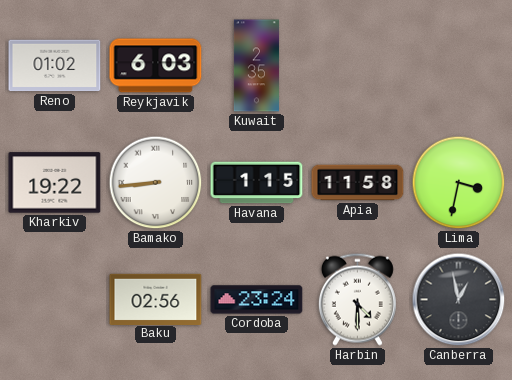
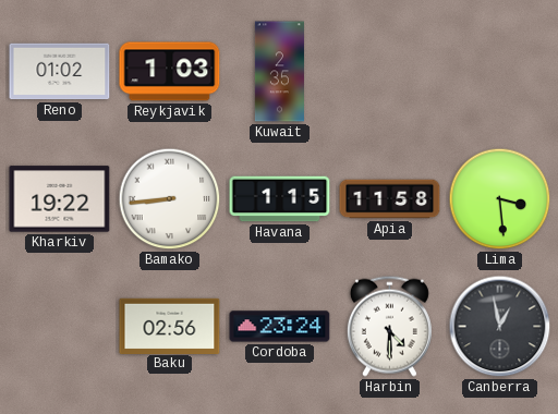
Reykjavik: 6:03 -> 1:03 (170, 72)
Lima: 3:32 -> 3:29 (500, 199)
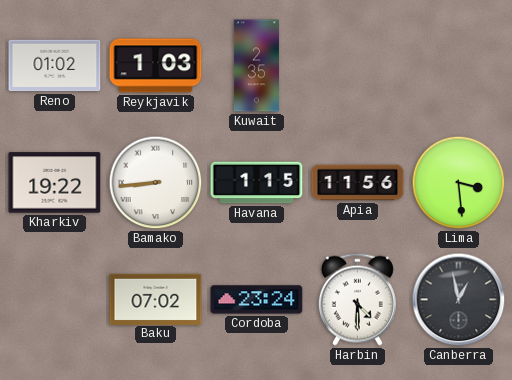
Apia: 11:58 -> 11:56 (358, 183)
Baku: 02:56 -> 07:02 (156, 299)
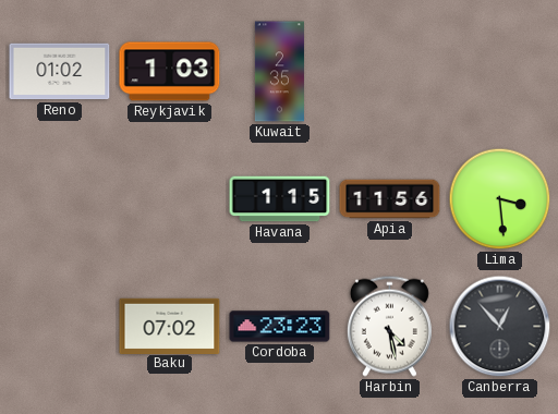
Kharkiv: 19:22 -> none (55, 183)
Bamako: 8:44 -> none (156, 183)
Cordoba: 23:24 -> 23:23 (280, 327)
Harbin: 4:30 -> 4:28 (389, 326)
Canberra: 12:58 -> 12:53 (500, 327)
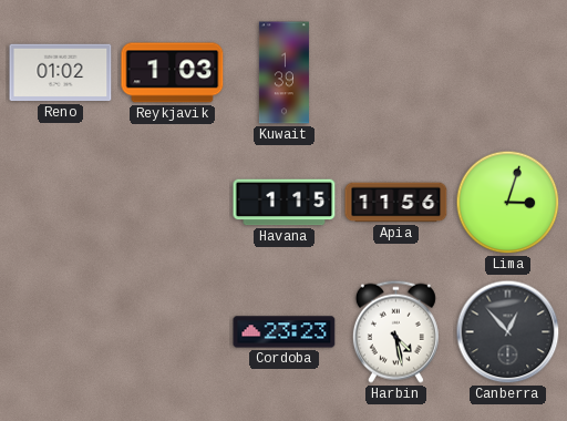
Kuwait: 2:35 -> 1:39 (283, 73)
Lima: 3:29 -> 3:03 (508, 203)
Baku: 07:02 -> none (170, 326)
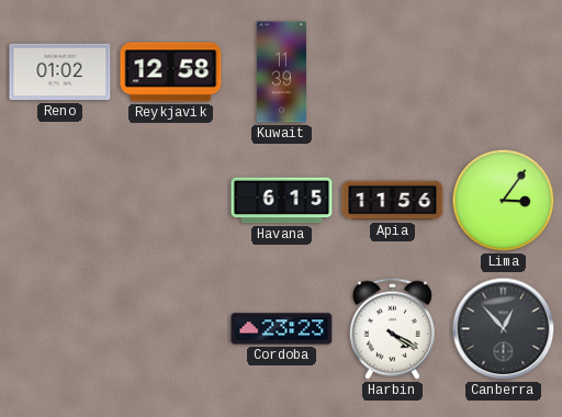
Reykjavik: 1:03 -> 12:58 (171, 72)
Kuwait: 1:39 -> 11:39 (281, 72)
Havana: 1:15 -> 6:15 (282, 201)
Lima: 3:03 -> 3:06 (504, 201)
Harbin: 4:28 -> 4:20 (392, 328)
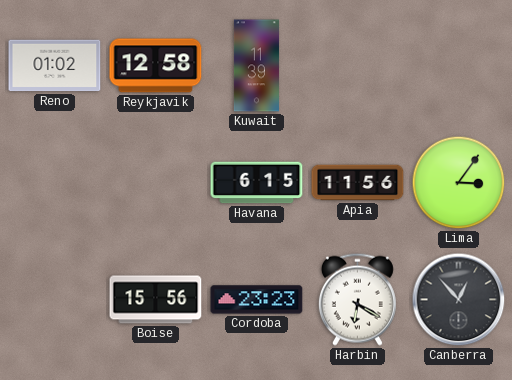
Boise: none -> 15:56 (156, 300)
Harbin: 4:20 -> 6:20 (357, 299)
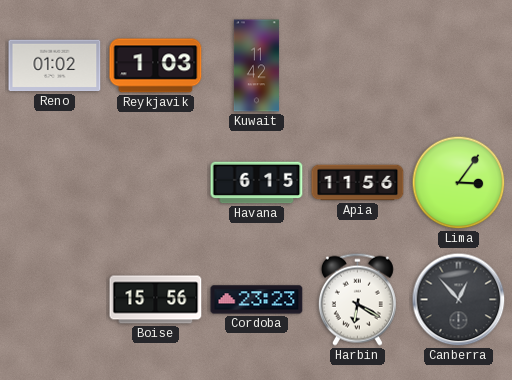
Reykjavik: 12:58 -> 1:03 (156, 66)
Kuwait: 11:39 -> 11:42 (256, 66)
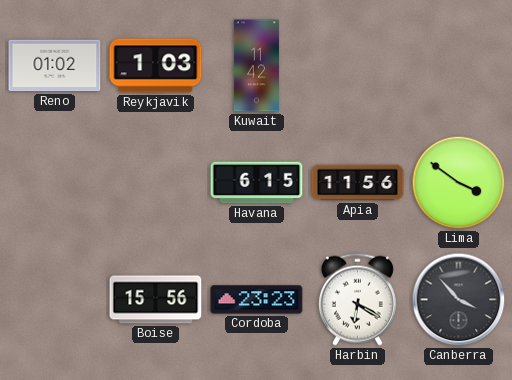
Lima: 3:06 -> 3:51 (459, 183)
Canberra: 12:53 -> 3:53 (459, 300)
